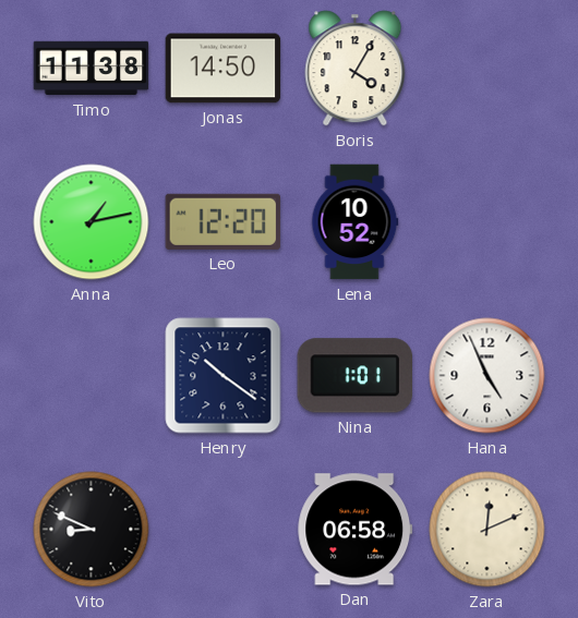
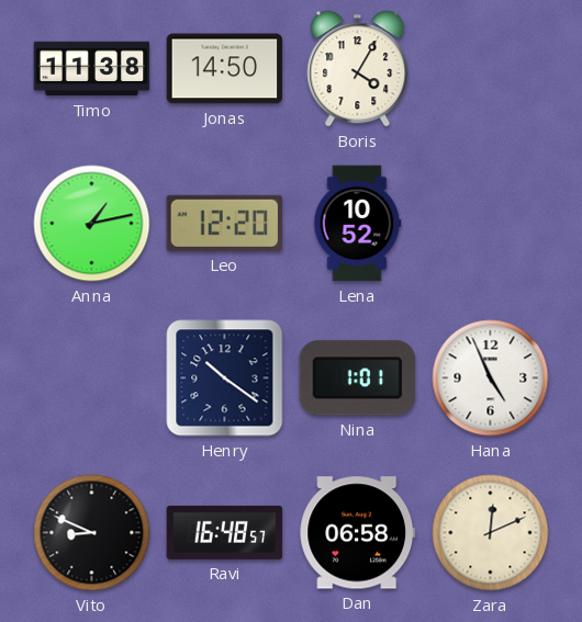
Ravi: none -> 16:48 (225, 532)
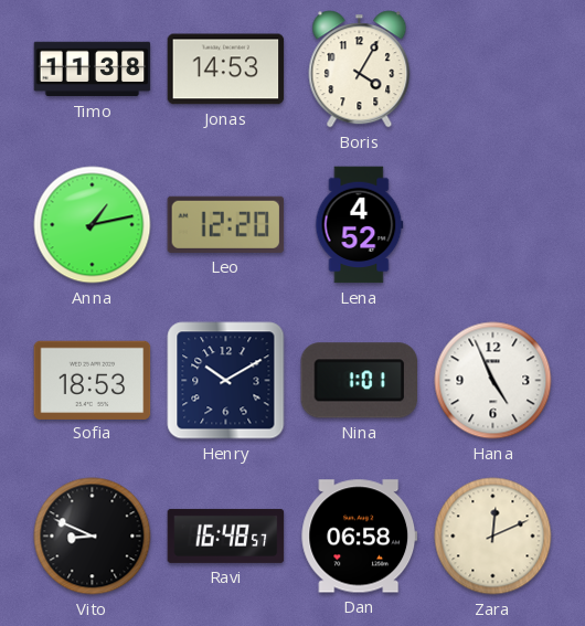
Jonas: 14:50 -> 14:53 (226, 70)
Lena: 10:52 -> 4:52 (360, 225)
Sofia: none -> 18:53 (93, 380)
Henry: 10:21 -> 10:10 (226, 381)
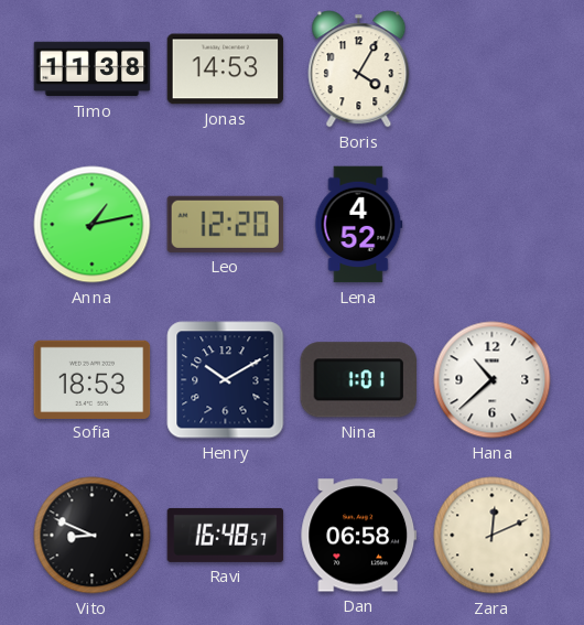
Hana: 4:56 -> 10:38 (493, 380)
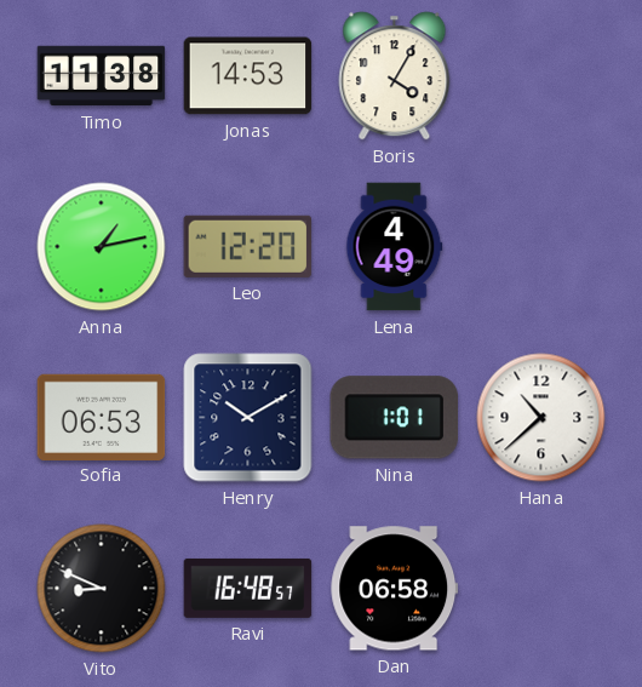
Lena: 4:52 -> 4:49 (395, 247)
Sofia: 18:53 -> 06:53 (102, 417)
Zara: 12:11 -> none (493, 536)
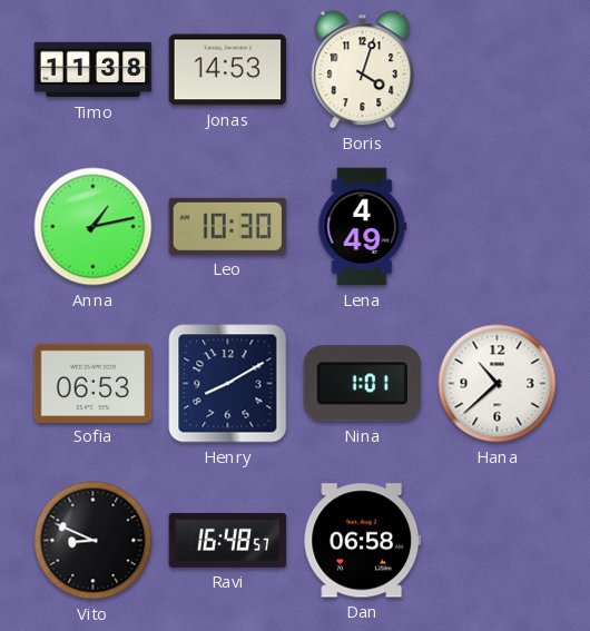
Boris: 4:05 -> 4:03 (363, 70)
Leo: 12:20 -> 10:30 (228, 226)
Henry: 10:10 -> 8:10 (228, 384)
